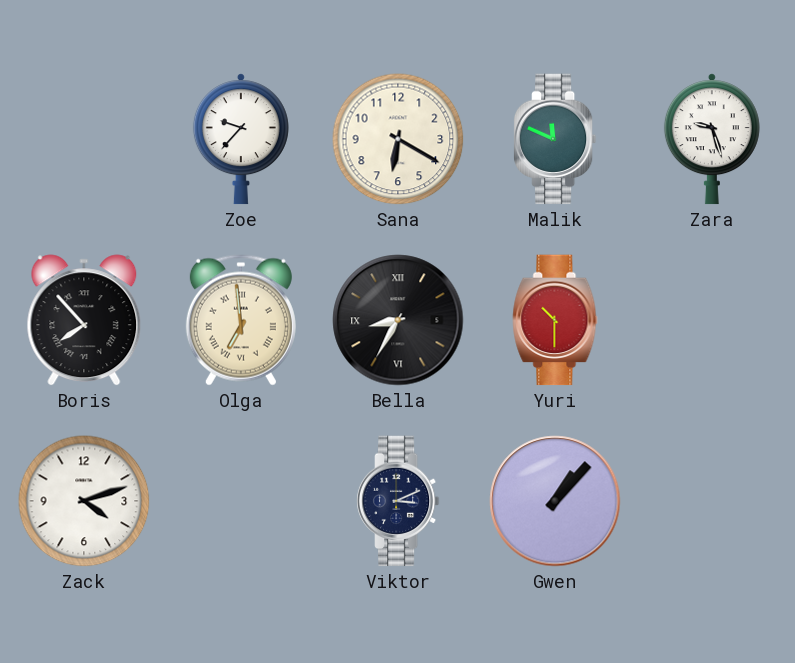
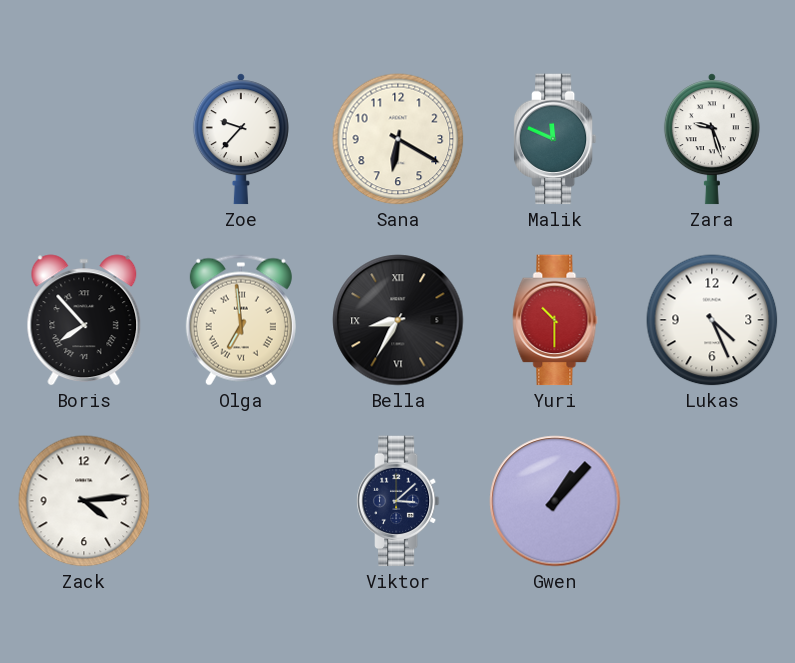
Lukas: none -> 4:26 (712, 320)
Zack: 4:12 -> 4:14 (84, 501)
Viktor: 3:11 -> 3:08 (398, 501)
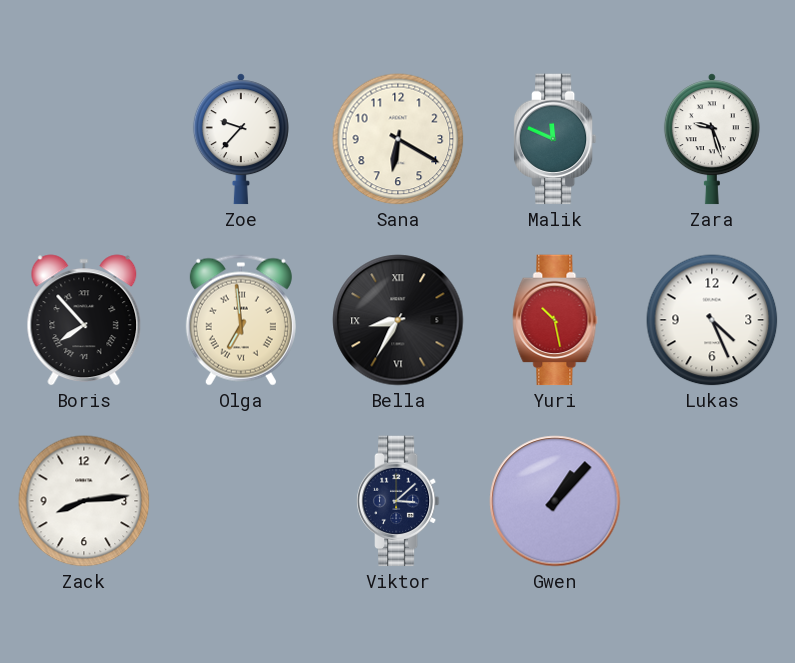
Yuri: 10:30 -> 10:28 (555, 320)
Zack: 4:14 -> 8:14 (84, 501)
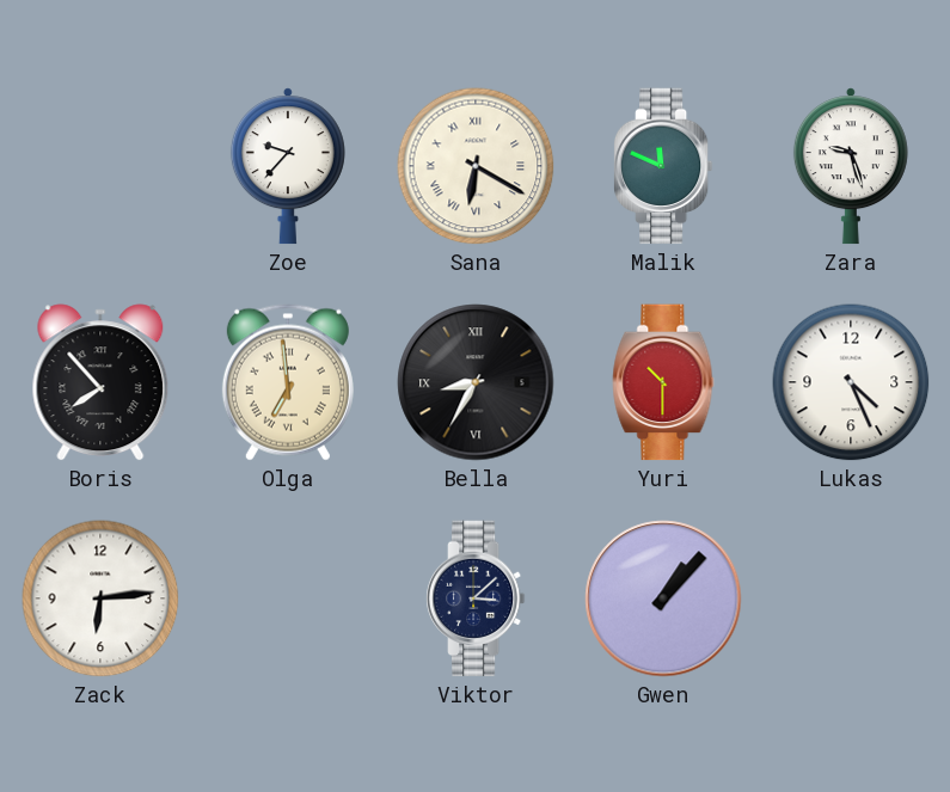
Sana numerals: Arabic -> Roman (476, 166)
Yuri: 10:28 -> 10:30 (663, 382)
Zack: 8:14 -> 6:14 (100, 598)
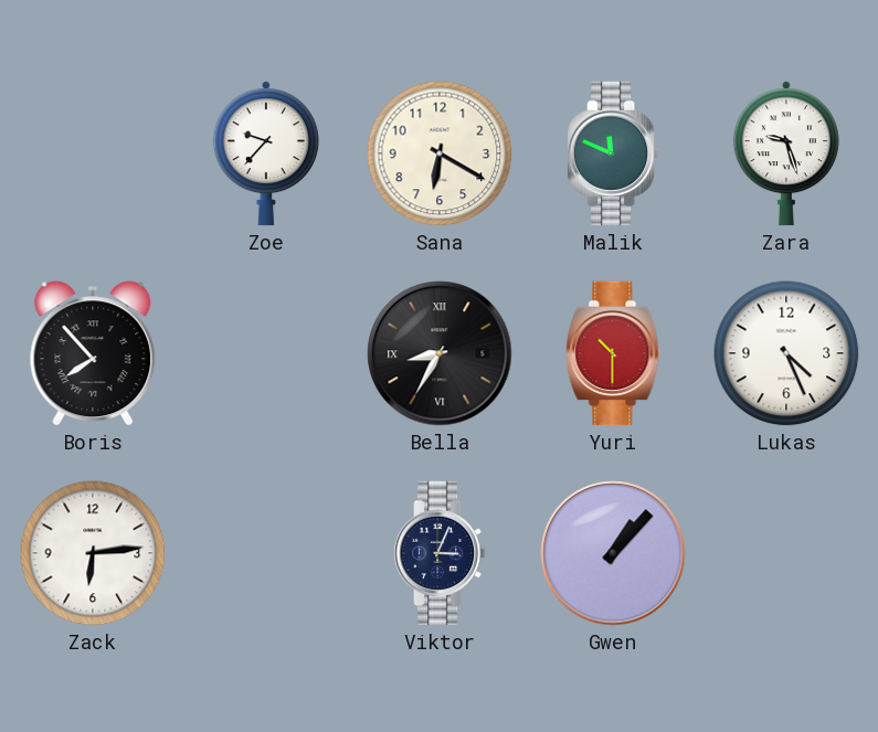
Sana numerals: Roman -> Arabic (440, 153)
Olga: 6:59 -> none (288, 382)
Viktor: 3:08 -> 3:04 (440, 553)
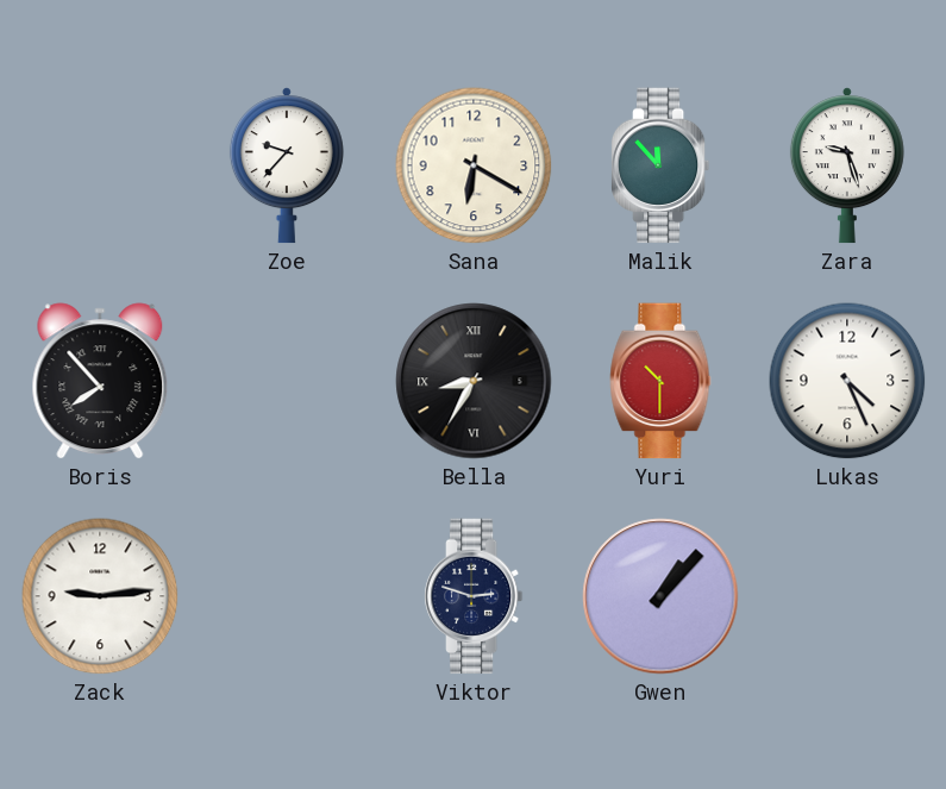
Malik: 11:49 -> 11:53 (660, 165)
Zack: 6:14 -> 9:14 (100, 596)
Viktor: 3:04 -> 2:48 (474, 596)
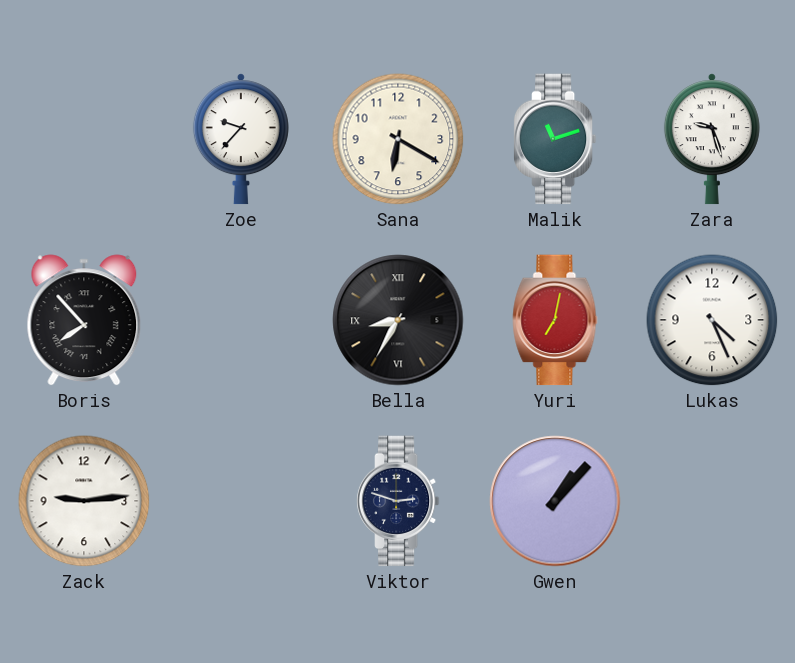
Malik: 11:53 -> 11:12 (555, 139)
Yuri: 10:30 -> 7:02 (555, 320)
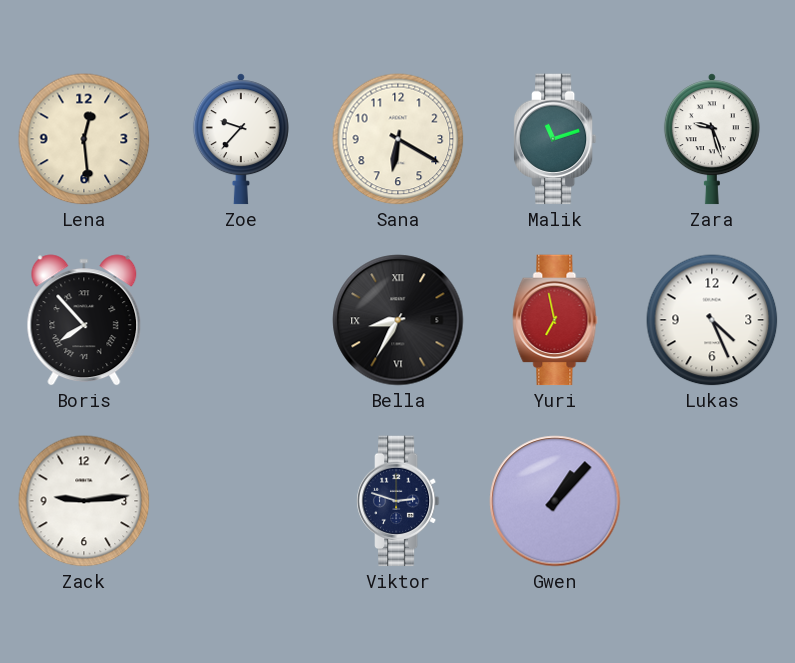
Lena: none -> 12:29 (84, 139)
Yuri: 7:02 -> 6:58 (555, 320)
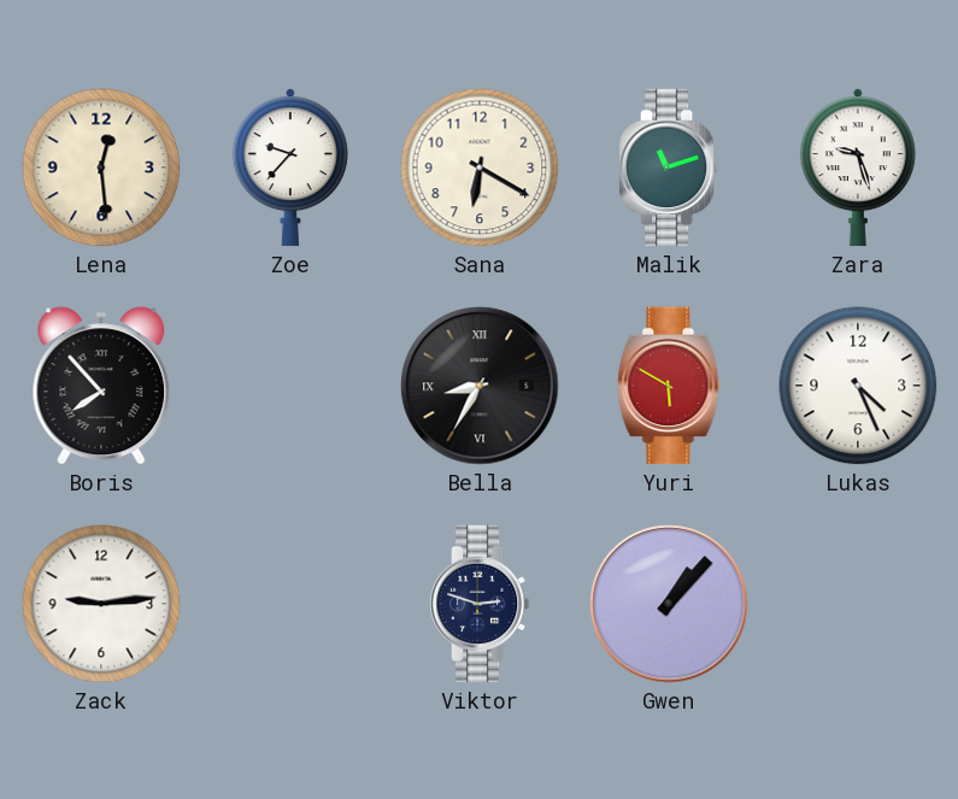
Yuri: 6:58 -> 5:50 (669, 386)
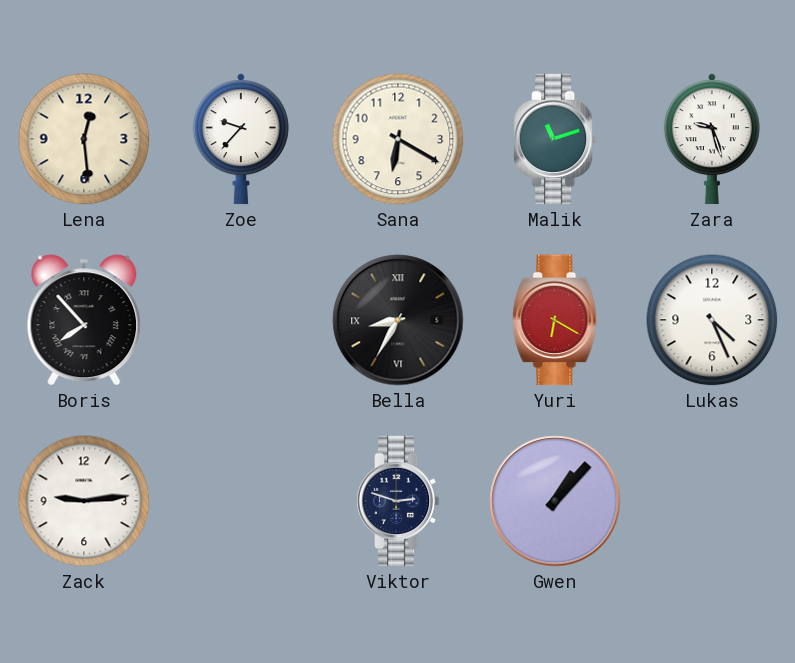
Yuri: 5:50 -> 6:20 (555, 320)
